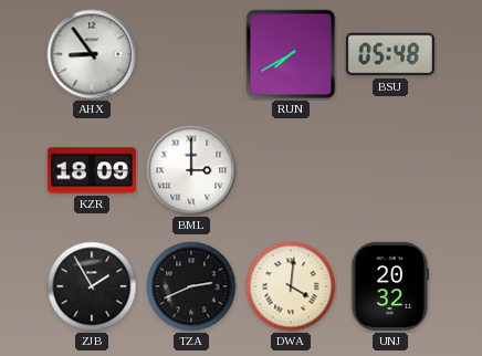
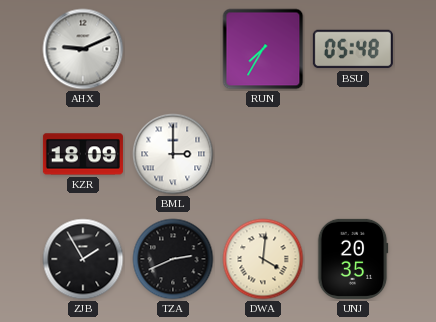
AHX: 8:54 -> 9:11 (83, 49)
RUN: 7:40 -> 7:35 (263, 49)
UNJ: 20:32 -> 20:35 (353, 259)
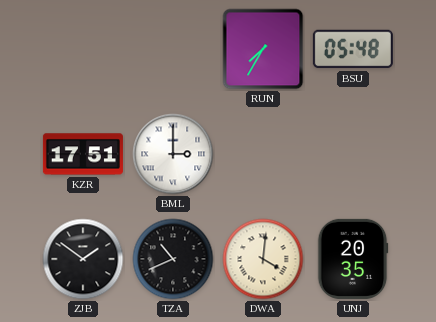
AHX: 9:11 -> none (83, 49)
KZR: 18:09 -> 17:51 (83, 154)
ZJB: 1:55 -> 1:51 (83, 259)
TZA: 2:41 -> 10:41 (173, 259)
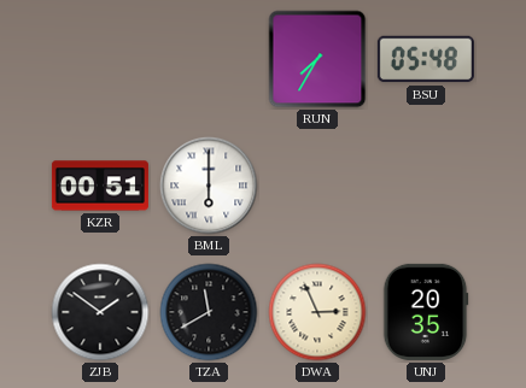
KZR: 17:51 -> 00:51 (100, 186)
BML: 3:00 -> 6:00 (209, 186)
TZA: 10:41 -> 11:40 (209, 312)
DWA: 4:01 -> 2:56 (317, 312)
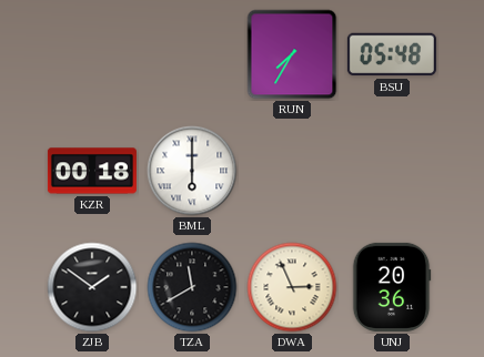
KZR: 00:51 -> 00:18 (92, 171)
UNJ: 20:35 -> 20:36 (392, 287)
